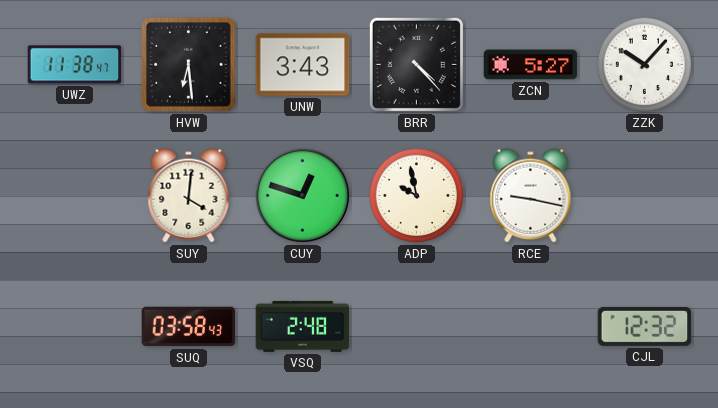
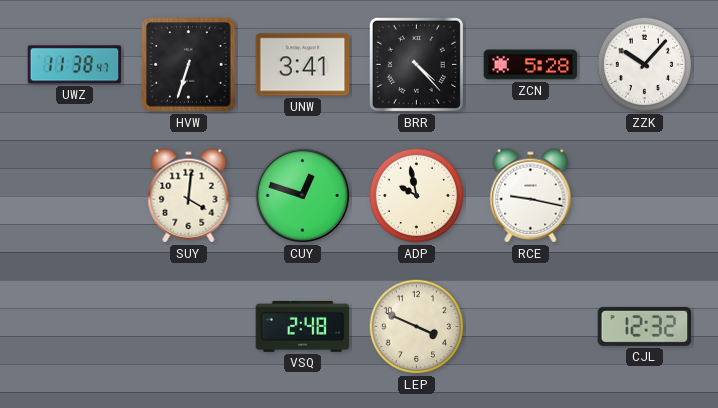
HVW: 6:29 -> 6:33 (189, 65)
UNW: 3:43 -> 3:41 (303, 65)
ZCN: 5:27 -> 5:28 (531, 65)
SUQ: 03:58 -> none (189, 327)
LEP: none -> 3:49 (417, 327)
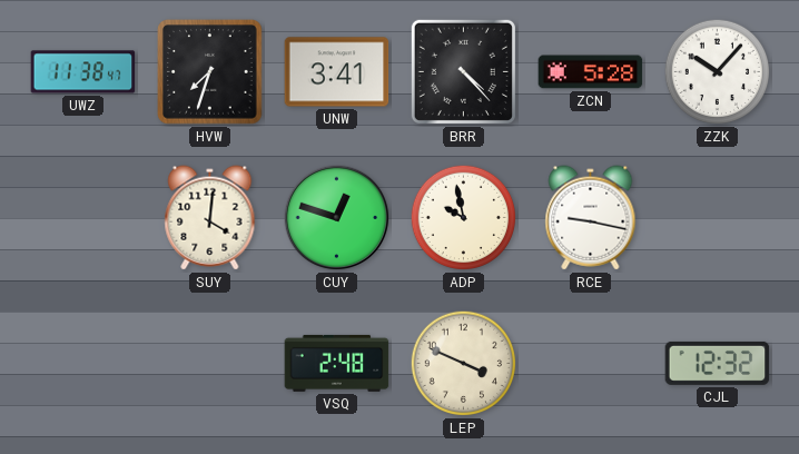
HVW: 6:33 -> 7:33 (210, 72)
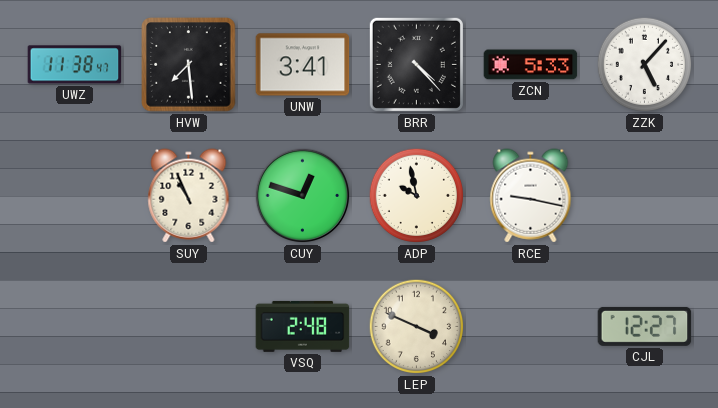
HVW: 7:33 -> 7:29 (189, 65)
ZCN: 5:28 -> 5:33 (531, 65)
ZZK: 10:07 -> 5:07 (645, 65)
SUY: 4:01 -> 10:56 (189, 196)
CJL: 12:32 -> 12:27 (645, 326)
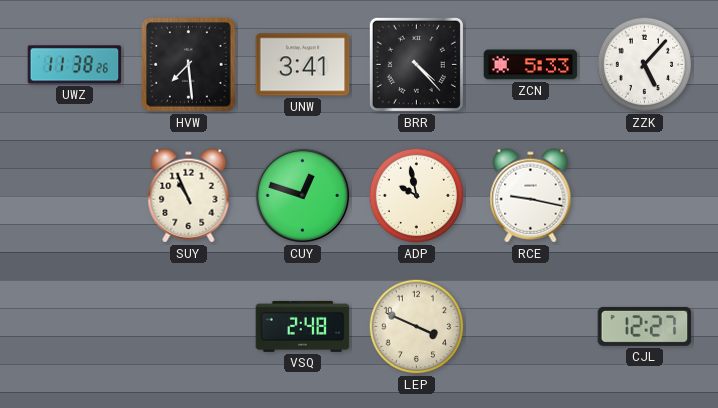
UWZ: 11:38:47 -> 11:38:26 (75, 65)
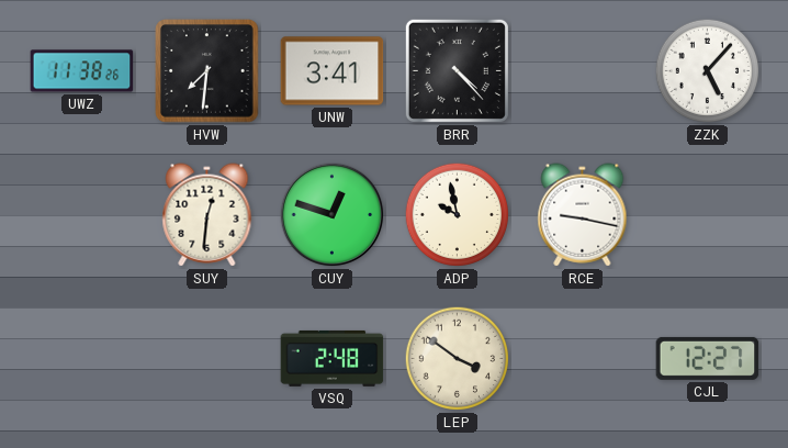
HVW: 7:29 -> 7:31 (207, 71)
ZCN: 5:33 -> none (531, 65)
SUY: 10:56 -> 12:31 (207, 215)
LEP: 3:49 -> 3:51 (458, 359)
